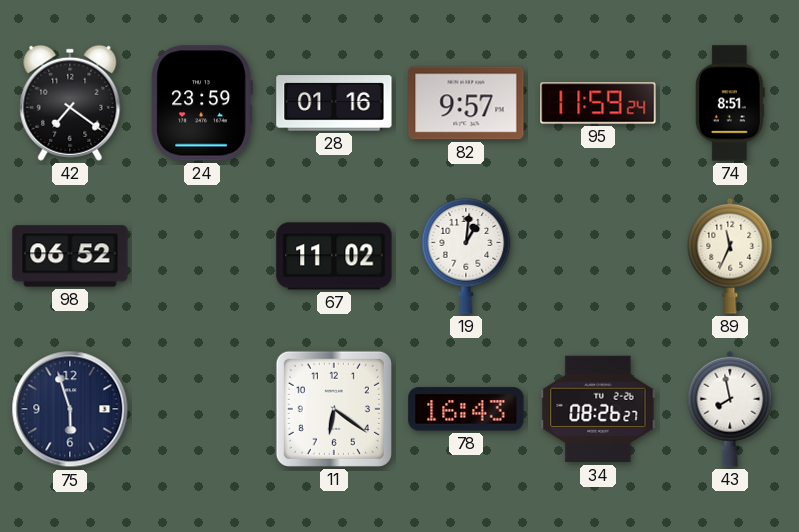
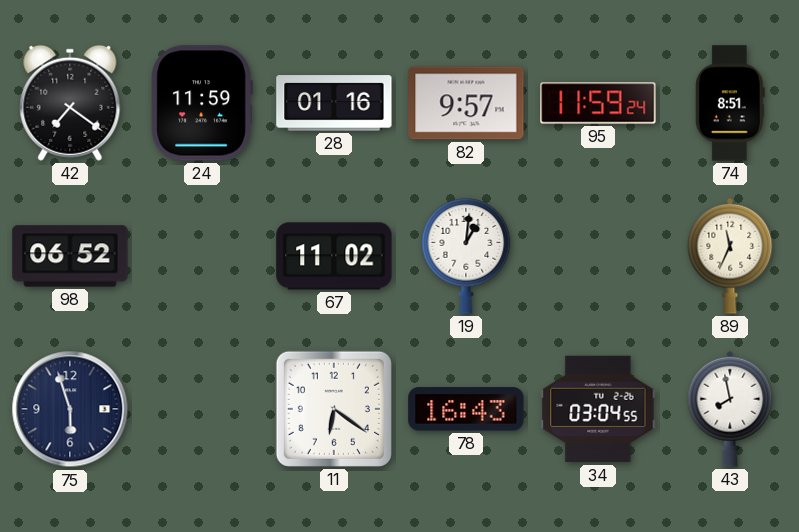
24: 23:59 -> 11:59 (202, 103)
34: 08:26 -> 03:04 (598, 409)
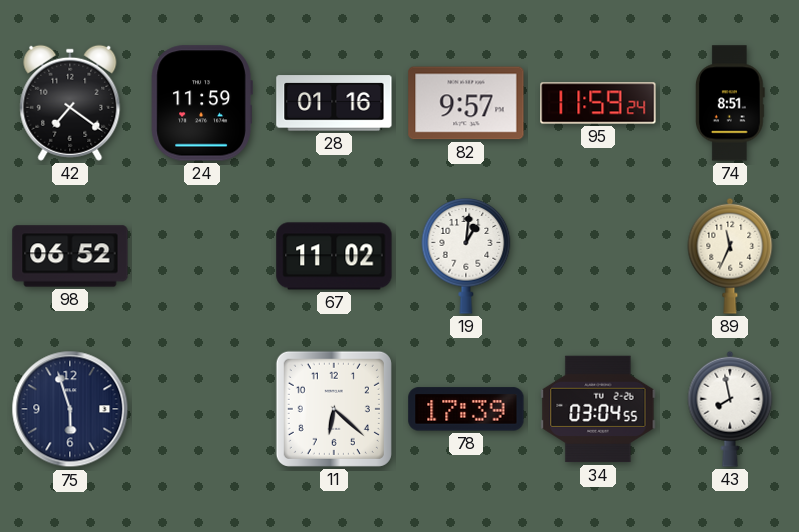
11: 6:21 -> 6:22 (334, 409)
78: 16:43 -> 17:39 (466, 409)
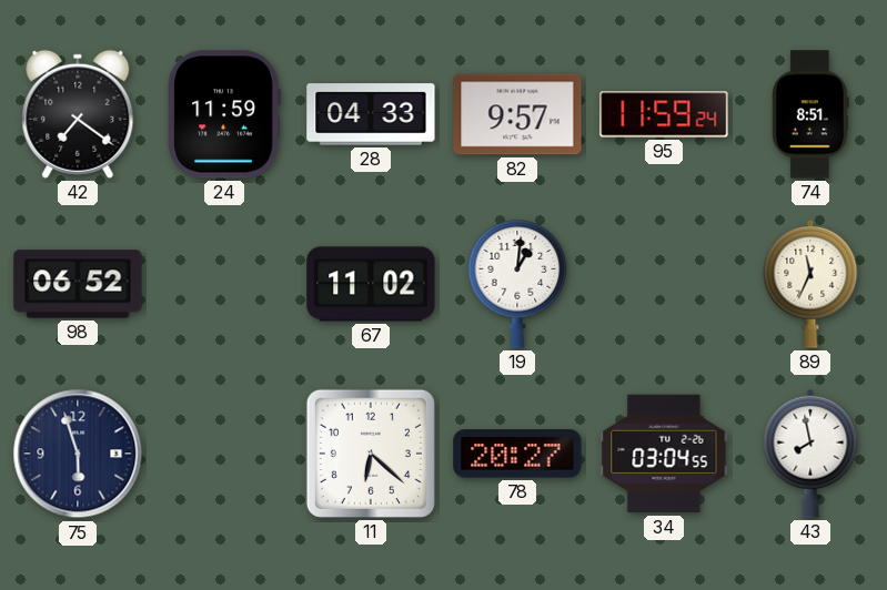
28: 01:16 -> 04:33 (371, 114)
78: 17:39 -> 20:27 (517, 454)
